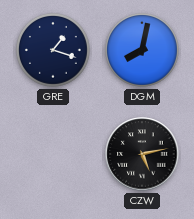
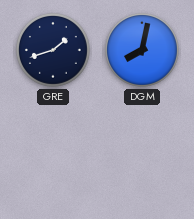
GRE: 1:18 -> 1:42 (54, 51)
CZW: 5:13 -> none (142, 154)
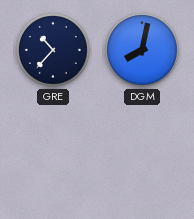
GRE: 1:42 -> 10:37 (54, 51)
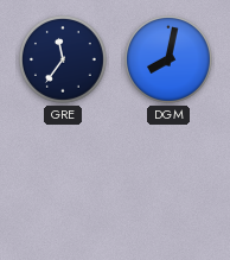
GRE: 10:37 -> 11:36 (64, 61)
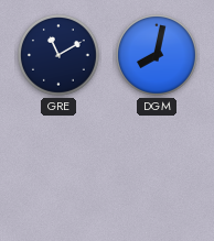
GRE: 11:36 -> 11:10 (60, 56)
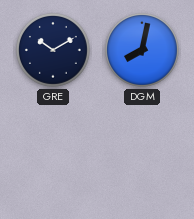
GRE: 11:10 -> 10:10 (54, 51)
